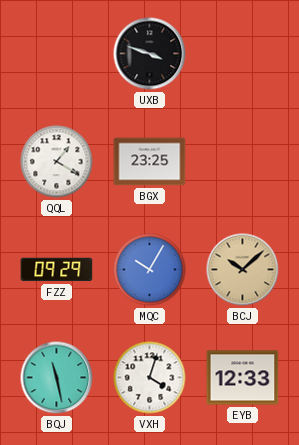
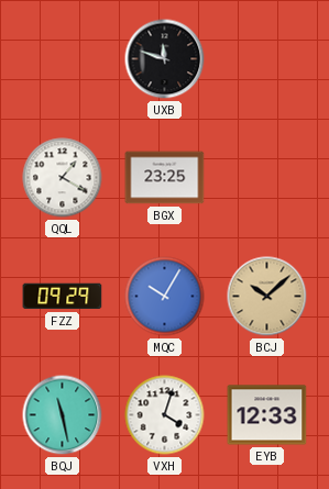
UXB: 3:48 -> 11:48 (165, 59)
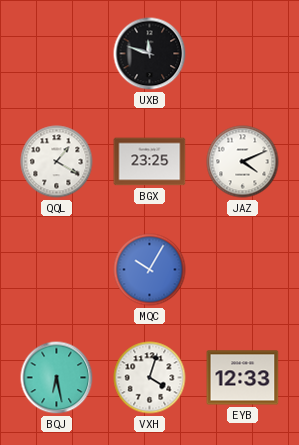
JAZ: none -> 4:11 (243, 162)
FZZ: 09:29 -> none (63, 297)
BCJ: 10:08 -> none (267, 297)
BQJ: 11:28 -> 6:28 (57, 378)
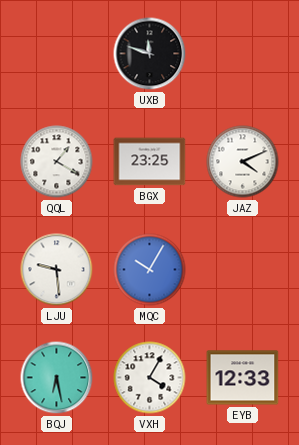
LJU: none -> 9:29 (57, 270)
VXH: 4:03 -> 4:05 (150, 378)
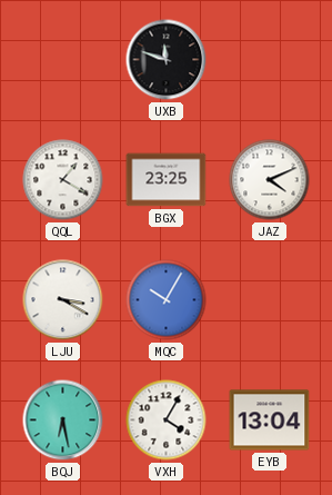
LJU: 9:29 -> 3:20 (63, 300)
EYB: 12:33 -> 13:04 (270, 420)
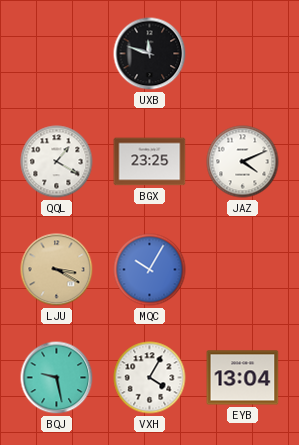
LJU dial: white -> champagne (57, 270)
BQJ: 6:28 -> 9:28 (57, 378)
